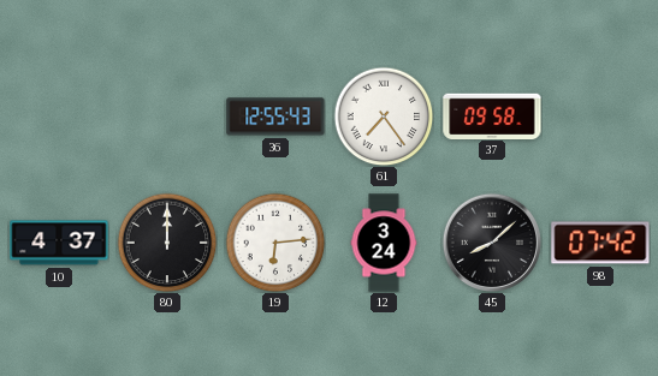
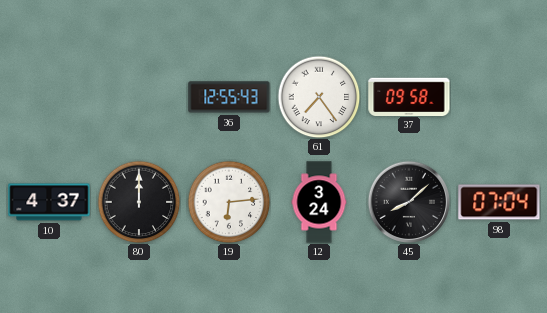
98: 07:42 -> 07:04 (499, 202)
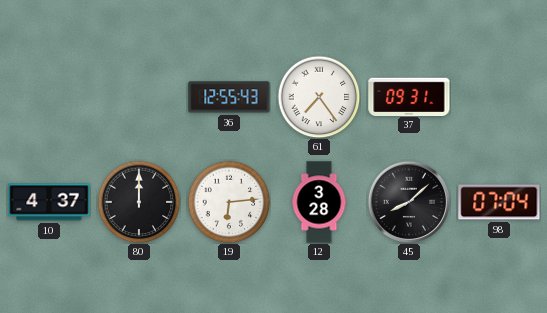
37: 09:58 -> 09:31 (409, 96)
12: 3:24 -> 3:28 (319, 202)
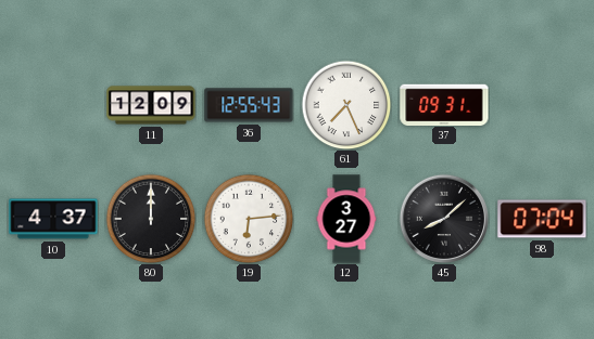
11: none -> 12:09 (151, 105)
61: 7:24 -> 7:26 (346, 105)
12: 3:28 -> 3:27 (346, 219)
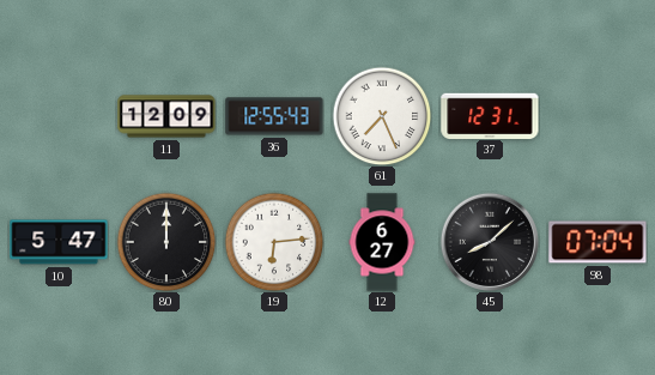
37: 09:31 -> 12:31 (490, 115)
10: 4:37 -> 5:47 (59, 242)
12: 3:27 -> 6:27 (382, 242)
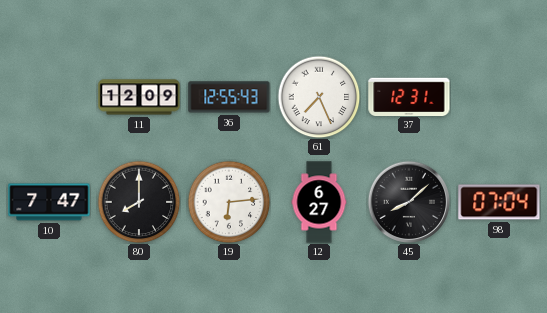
10: 5:47 -> 7:47 (49, 202)
80: 12:00 -> 8:00 (139, 202)
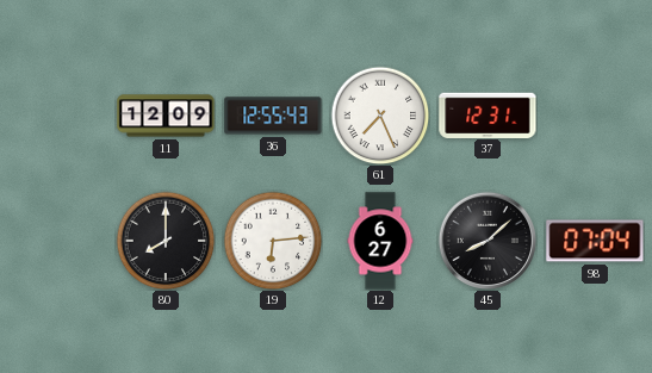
10: 7:47 -> none (49, 202)
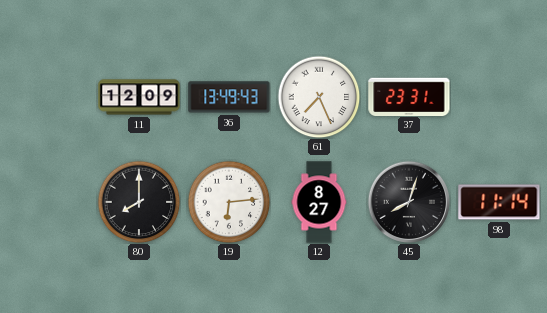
36: 12:55 -> 13:49 (229, 97)
37: 12:31 -> 23:31 (409, 96)
12: 6:27 -> 8:27 (319, 202)
45: 8:08 -> 8:03 (408, 201)
98: 07:04 -> 11:14 (499, 202)
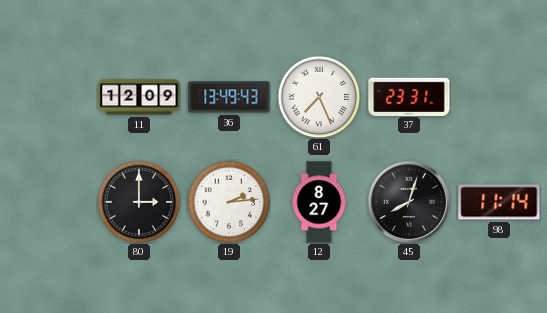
80: 8:00 -> 3:00 (139, 202)
19: 6:14 -> 2:14 (229, 202)
